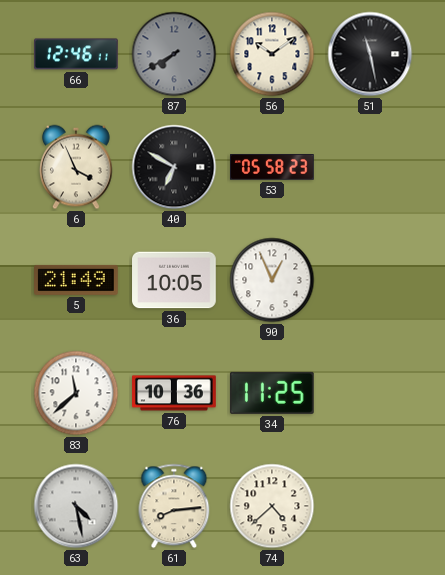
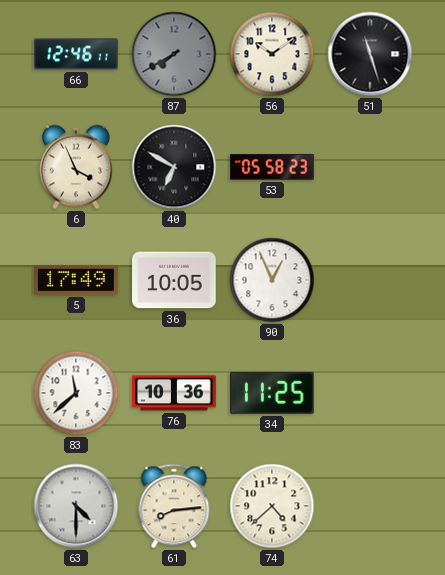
51: 11:28 -> 11:27 (370, 54)
5: 21:49 -> 17:49 (77, 280)
63: 4:28 -> 4:30 (76, 506)
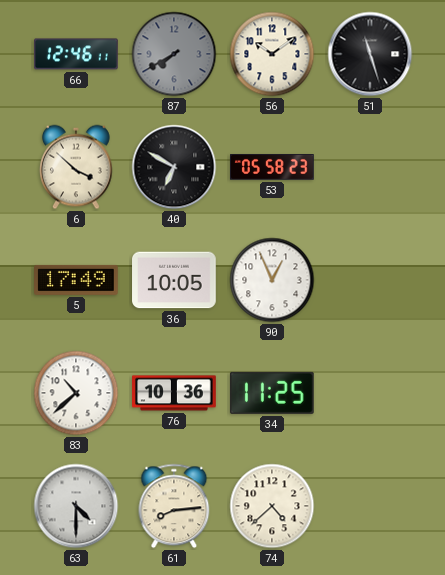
6: 3:56 -> 3:52 (77, 167)
83: 11:38 -> 10:38 (76, 393)
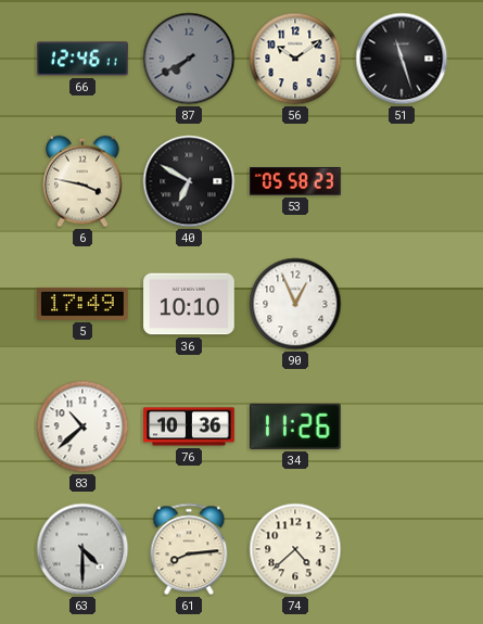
6: 3:52 -> 3:47 (84, 181)
36: 10:05 -> 10:10 (189, 304)
34: 11:25 -> 11:26 (295, 426)
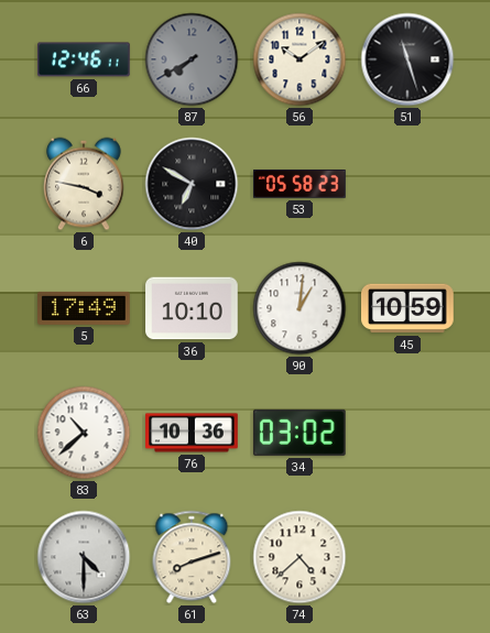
90: 12:56 -> 1:01 (300, 308)
45: none -> 10:59 (409, 308)
34: 11:26 -> 03:02 (300, 433)
61: 8:14 -> 8:12 (192, 557)
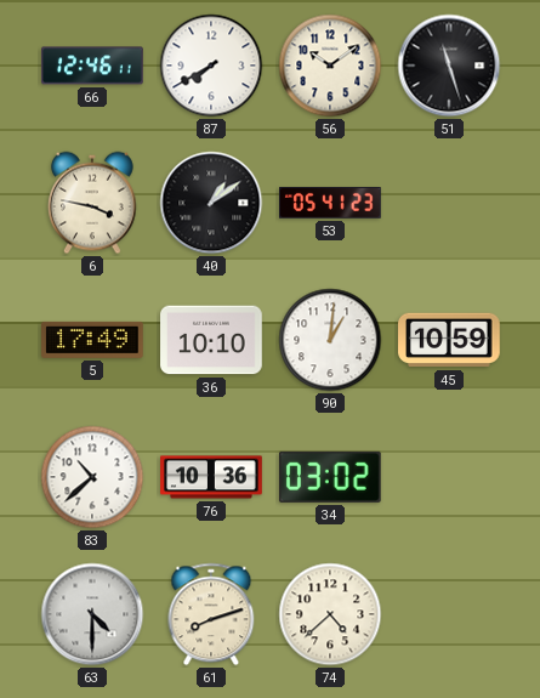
87 dial: grey -> white (211, 66)
40: 6:50 -> 1:09 (211, 203)
53: 05:58 -> 05:41 (331, 203)
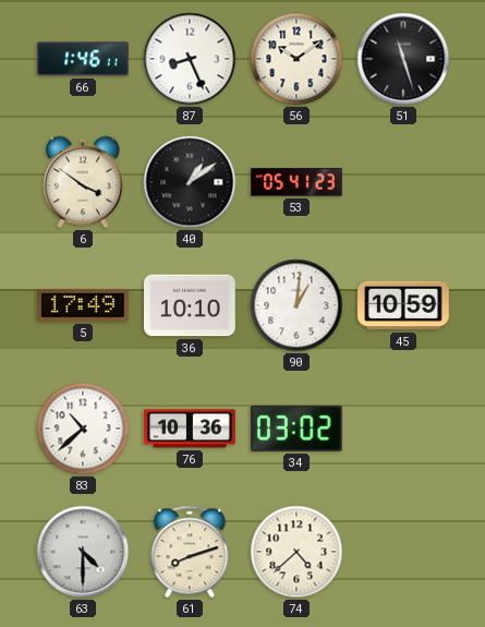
66: 12:46 -> 1:46 (83, 59)
87: 7:40 -> 8:26 (190, 59)
6: 3:47 -> 3:51 (84, 182)
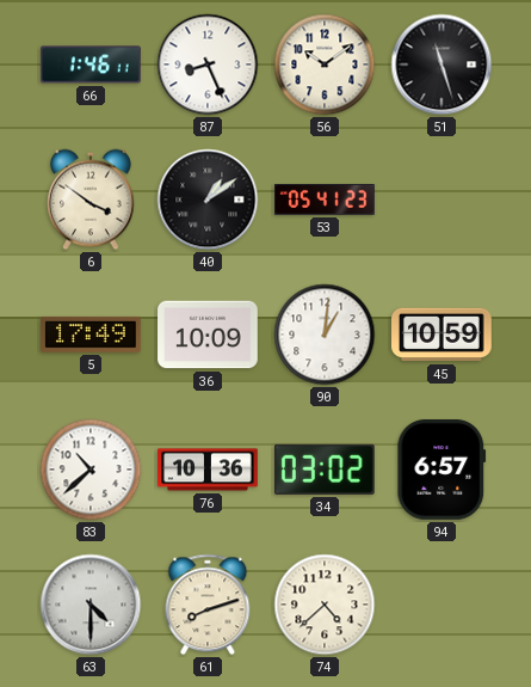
36: 10:10 -> 10:09 (208, 335)
94: none -> 6:57 (442, 471)
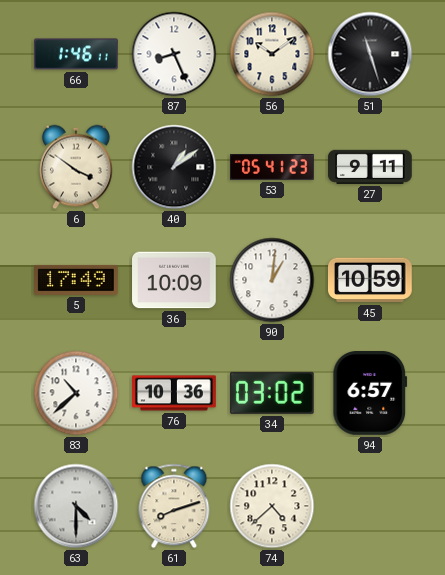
27: none -> 9:11 (370, 167)
